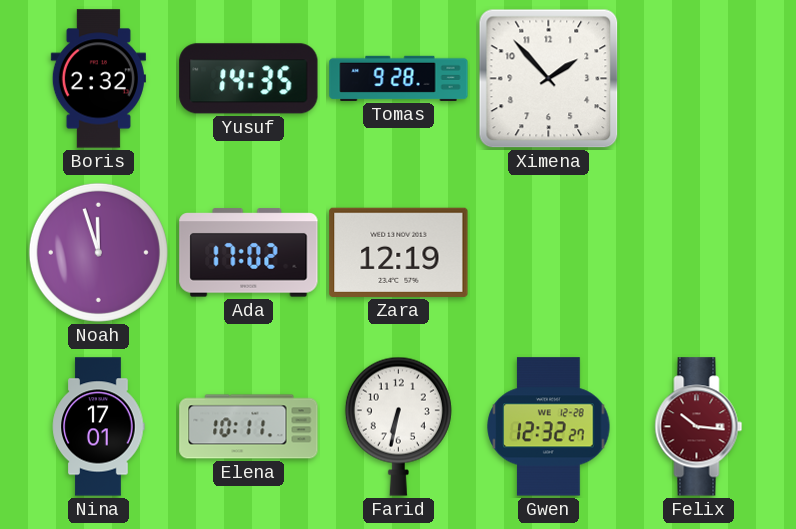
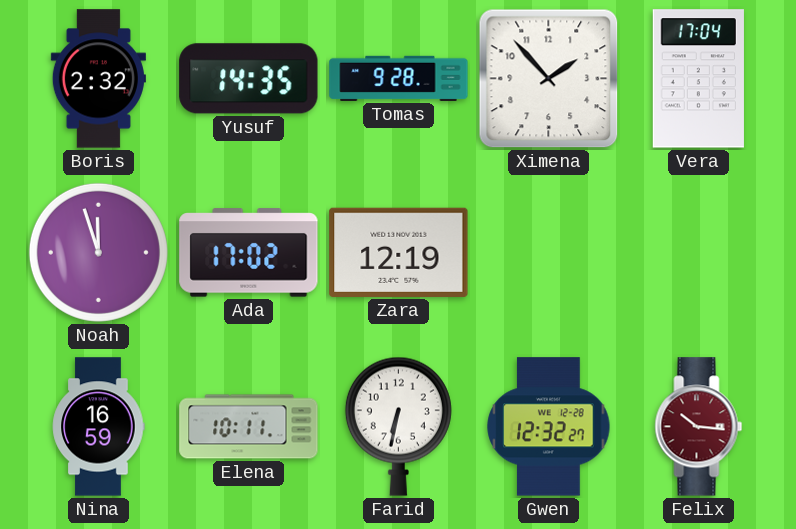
Vera: none -> 17:04 (698, 79)
Nina: 17:01 -> 16:59 (98, 427)
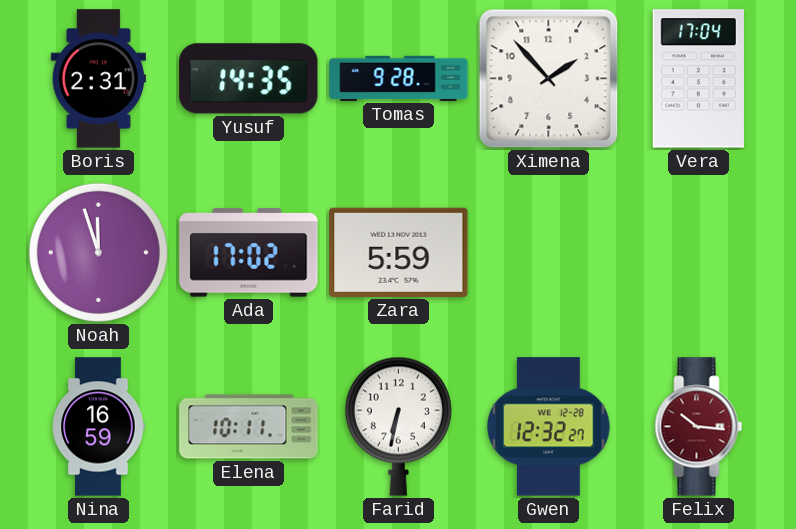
Boris: 2:32 -> 2:31 (98, 79)
Zara: 12:19 -> 5:59 (399, 252)
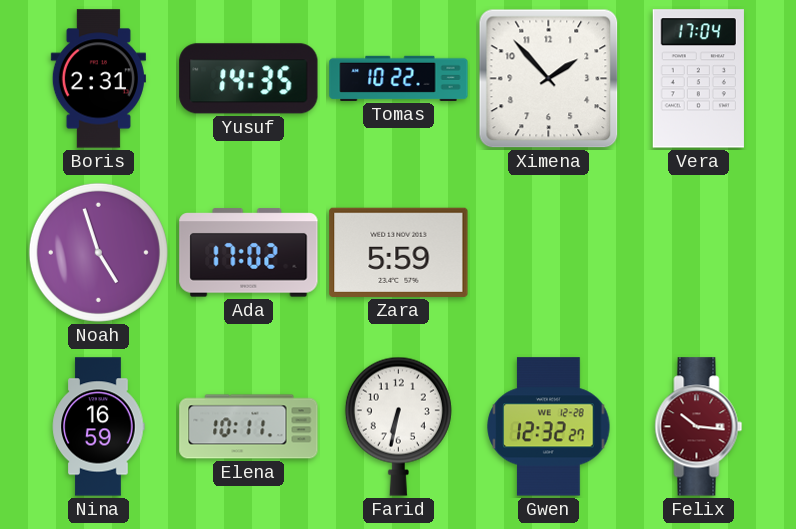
Tomas: 9:28 -> 10:22 (399, 78)
Noah: 11:57 -> 4:57 (98, 252)
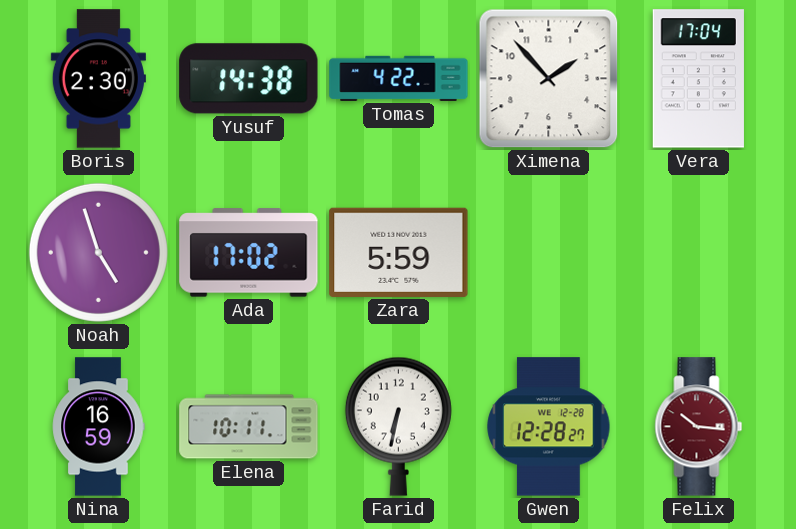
Boris: 2:31 -> 2:30 (98, 79)
Yusuf: 14:35 -> 14:38 (249, 79)
Tomas: 10:22 -> 4:22 (399, 78)
Gwen: 12:32 -> 12:28 (549, 427)
